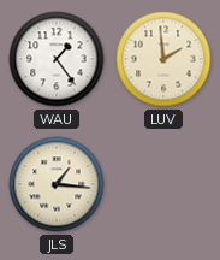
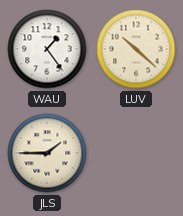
LUV: 1:59 -> 10:22 (136, 49)
JLS: 1:16 -> 1:45 (47, 153)
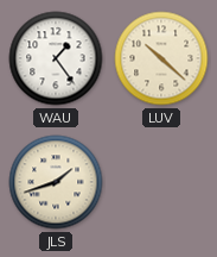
JLS: 1:45 -> 1:42 (56, 182)
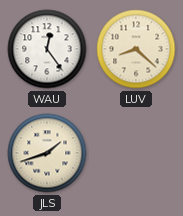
WAU: 1:24 -> 12:24 (47, 49)
LUV: 10:22 -> 8:22 (136, 49)
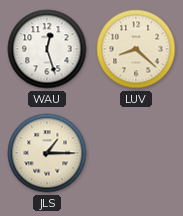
WAU: 12:24 -> 12:27 (47, 49)
JLS: 1:42 -> 1:15 (47, 153)
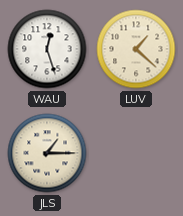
LUV: 8:22 -> 1:22 (136, 49)
